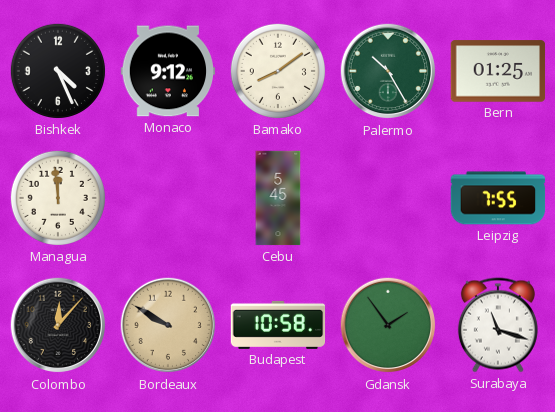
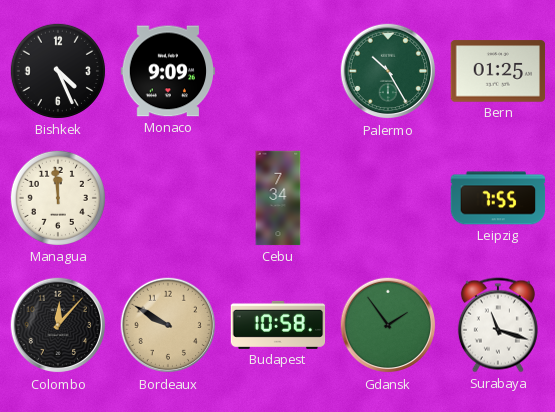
Monaco: 9:12 -> 9:09 (168, 71)
Bamako: 8:09 -> none (278, 71)
Cebu: 5:45 -> 7:34 (278, 198)
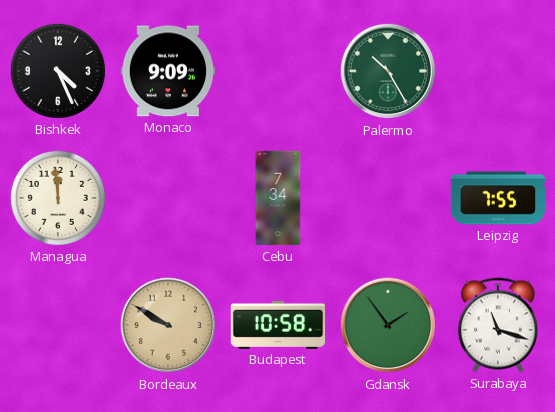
Bern: 01:25 -> none (498, 71)
Colombo: 12:07 -> none (58, 325)
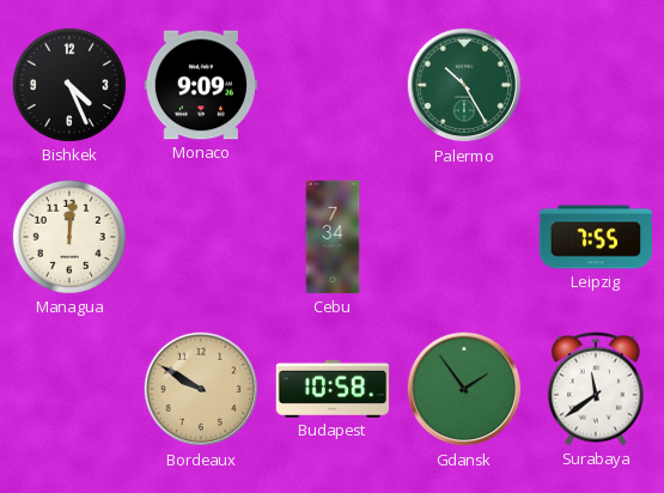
Managua: 11:59 -> 12:01 (69, 237)
Surabaya: 11:18 -> 11:39 (596, 389)
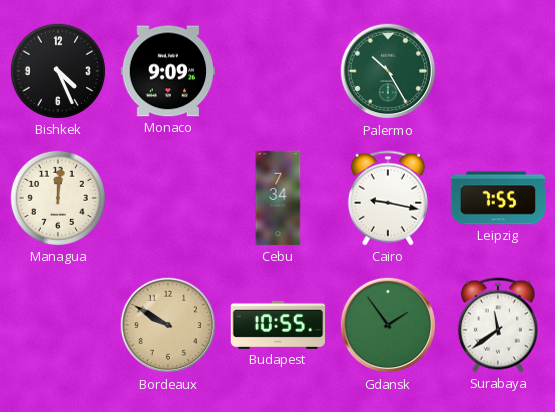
Cairo: none -> 9:17 (388, 198)
Budapest: 10:58 -> 10:55 (278, 325)
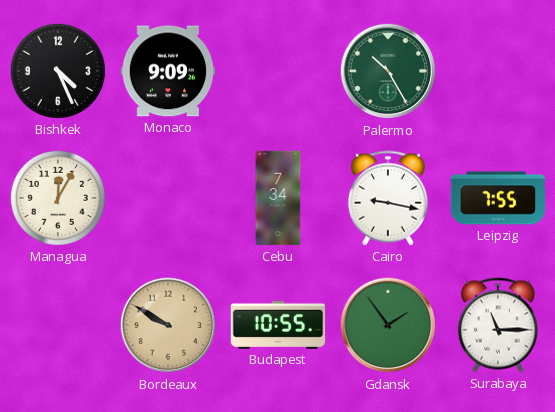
Managua: 12:01 -> 12:05 (58, 198)
Surabaya: 11:39 -> 11:15 (498, 325)
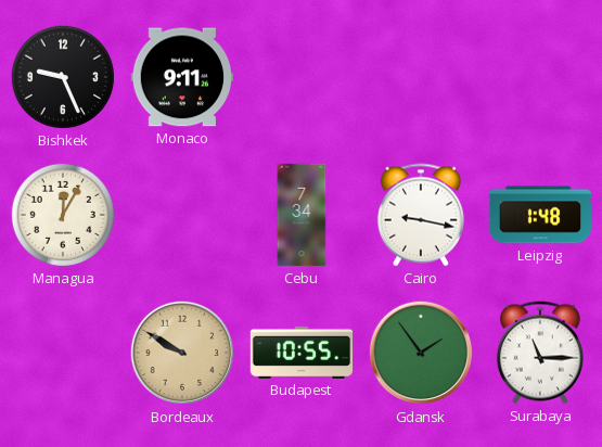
Bishkek: 4:26 -> 9:26 (63, 77)
Monaco: 9:09 -> 9:11 (182, 77)
Palermo: 10:25 -> none (388, 71)
Leipzig: 7:55 -> 1:48 (540, 215)
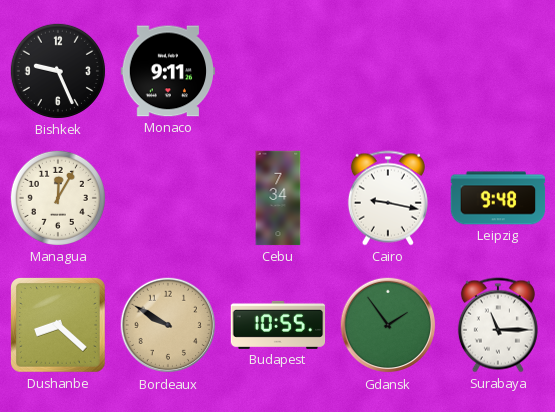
Leipzig: 1:48 -> 9:48 (498, 198)
Dushanbe: none -> 8:22 (59, 326)
